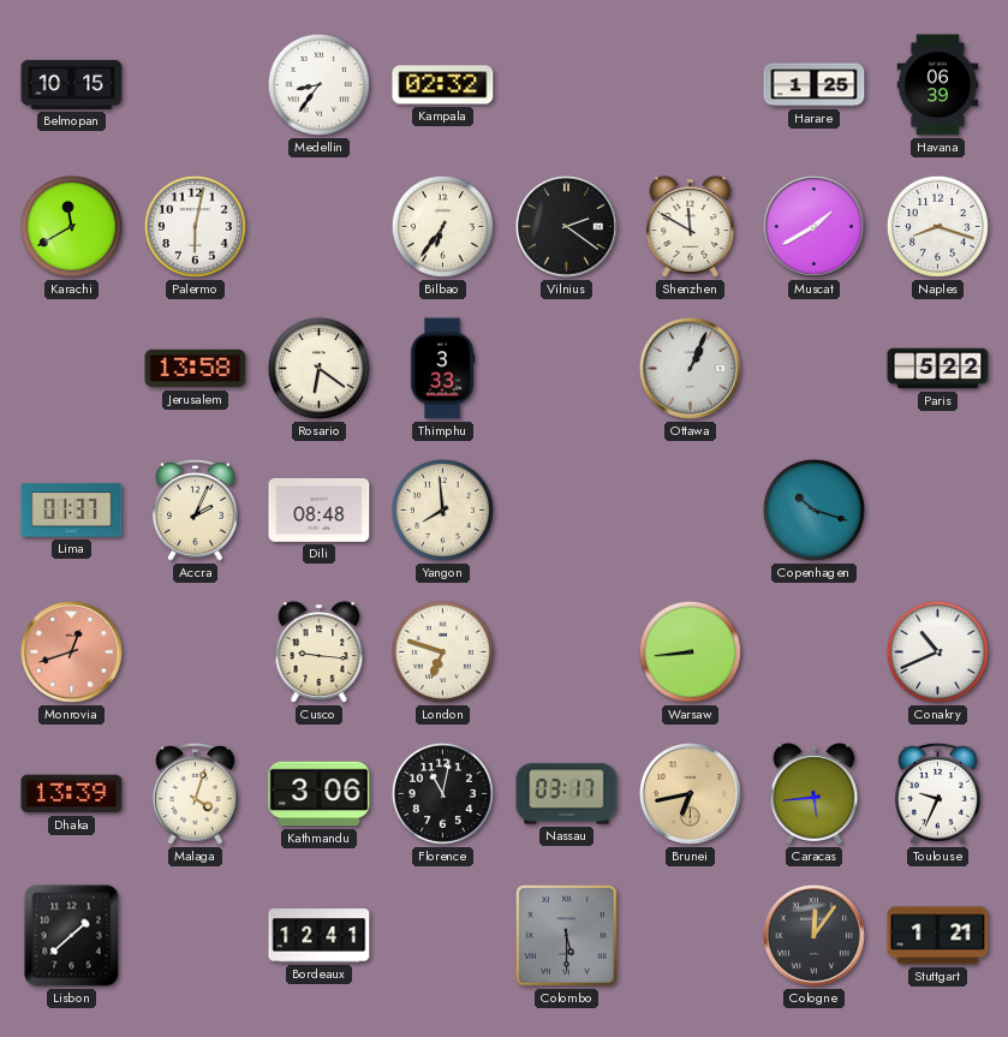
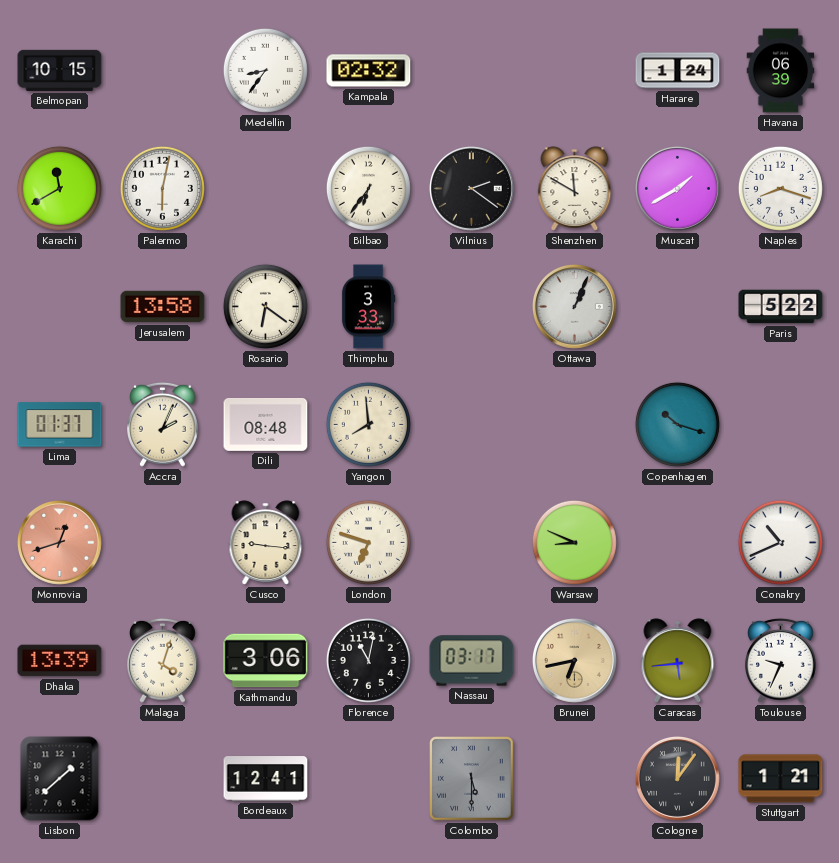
Harare: 1:25 -> 1:24 (678, 71)
Warsaw: 8:44 -> 8:49 (574, 542)
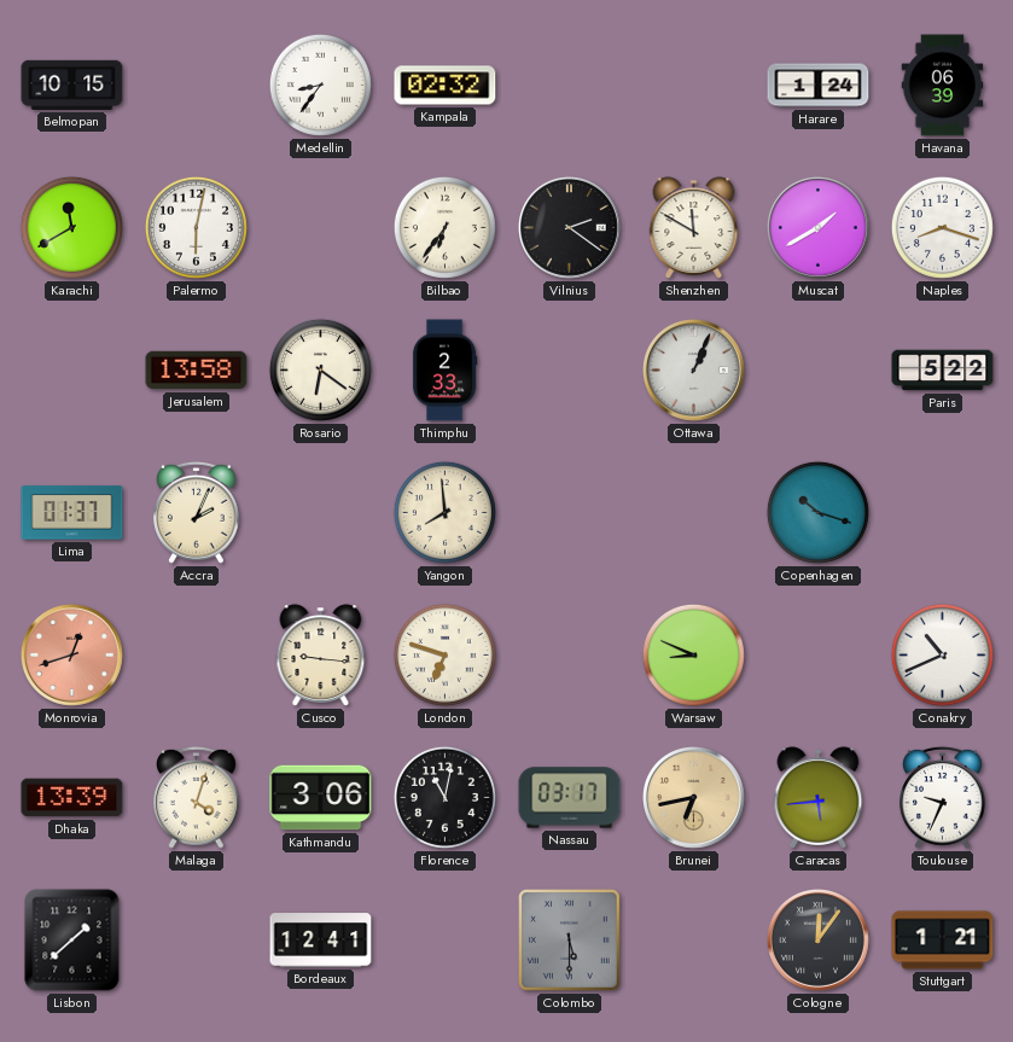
Thimphu: 3:33 -> 2:33 (444, 371)
Dili: 08:48 -> none (266, 424)
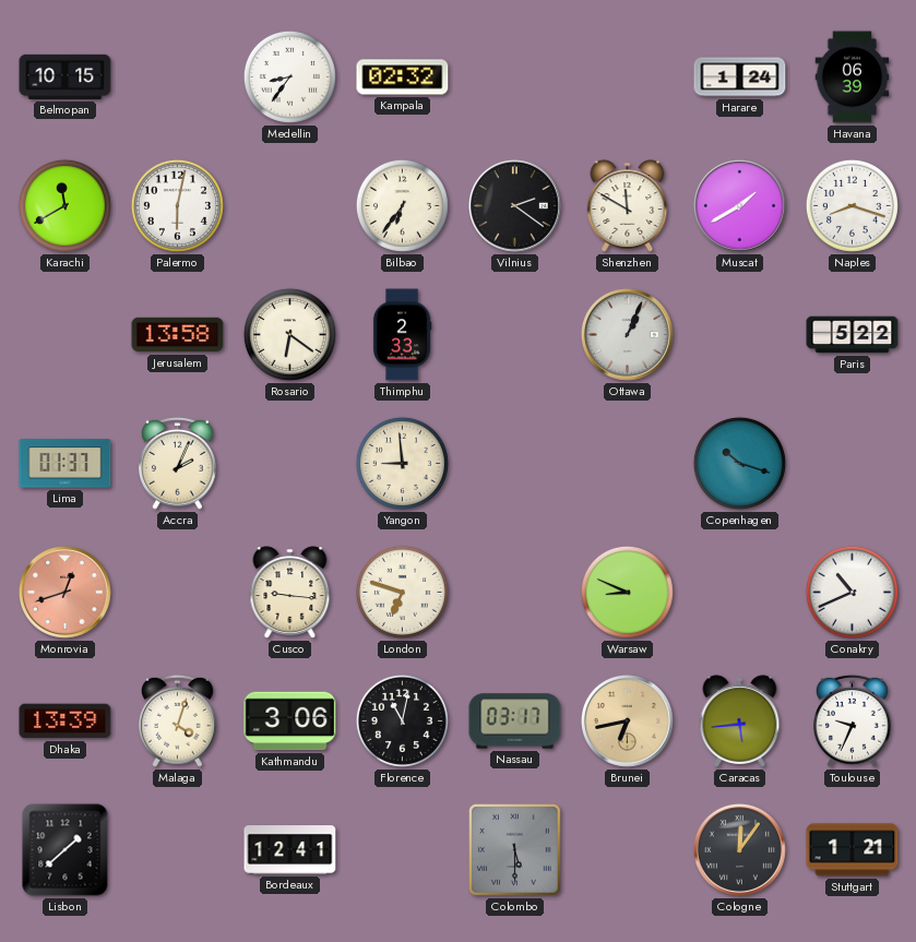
Yangon: 7:59 -> 8:59 (402, 463)
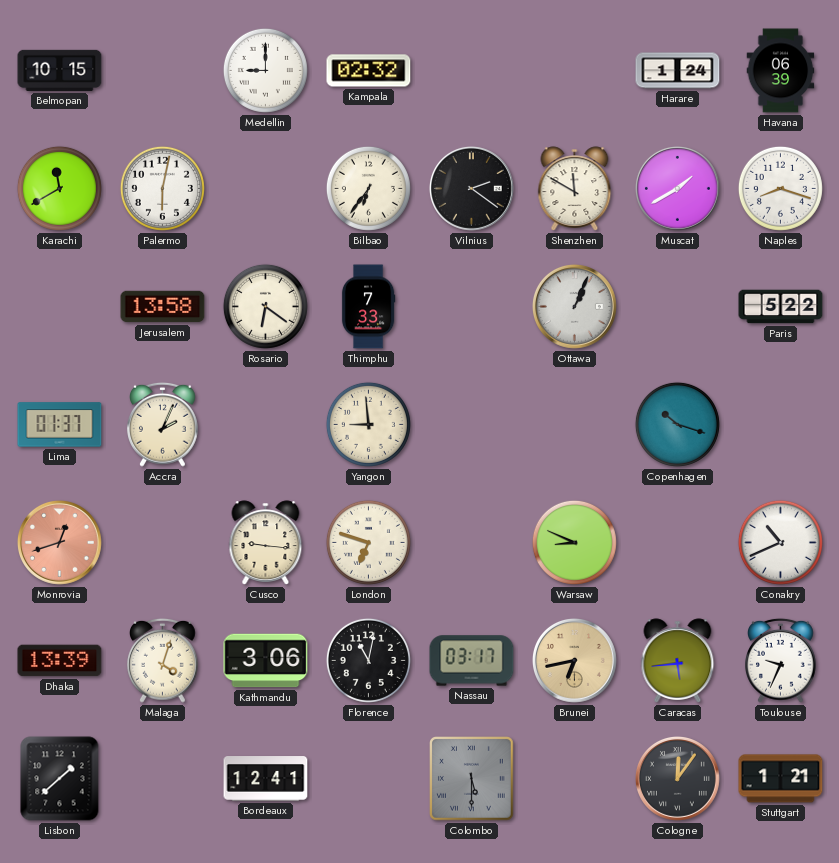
Medellin: 8:36 -> 9:00 (265, 70)
Thimphu: 2:33 -> 7:33 (368, 307)
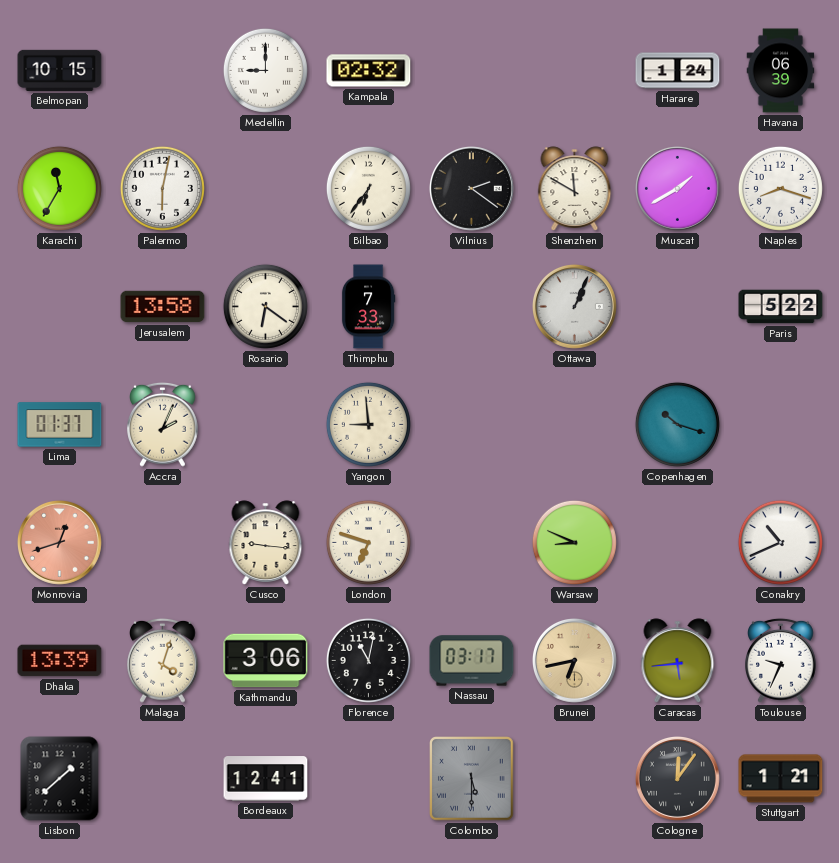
Karachi: 11:40 -> 11:35 (59, 188)
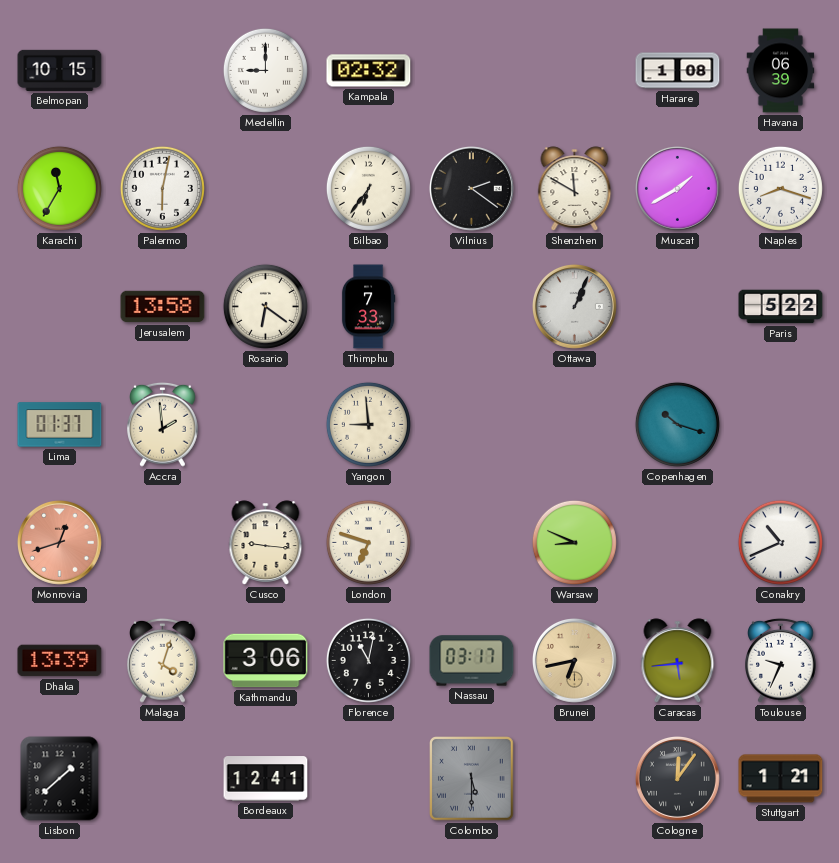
Harare: 1:24 -> 1:08 (678, 71)
Accra: 2:04 -> 1:59 (163, 424)
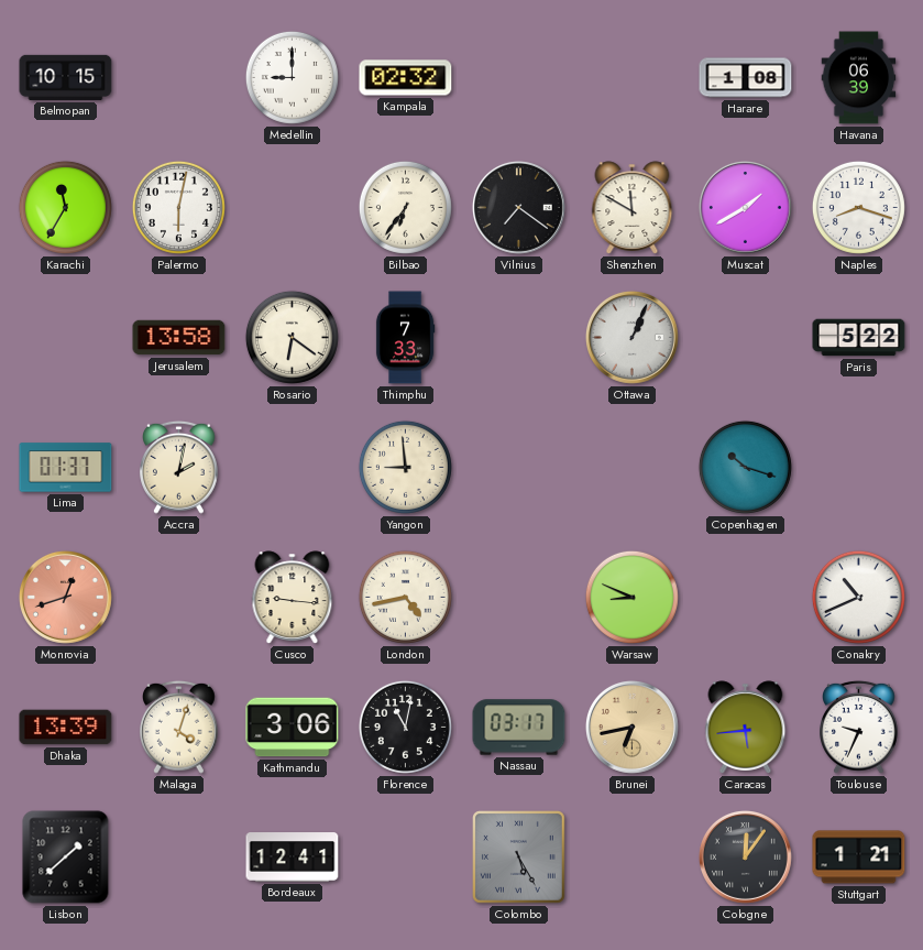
Vilnius: 2:21 -> 7:21 (518, 207)
Accra: 1:59 -> 2:02 (179, 467)
London: 6:48 -> 4:43 (405, 597)
Colombo: 5:30 -> 5:25 (519, 858)
